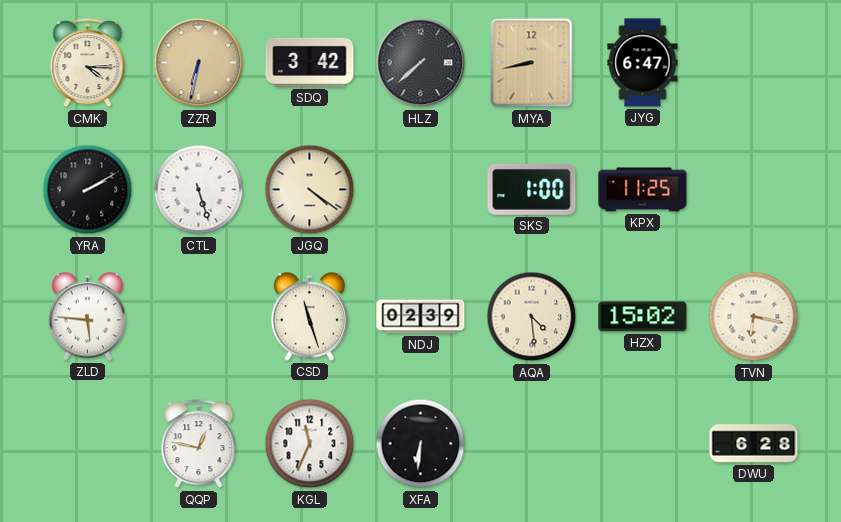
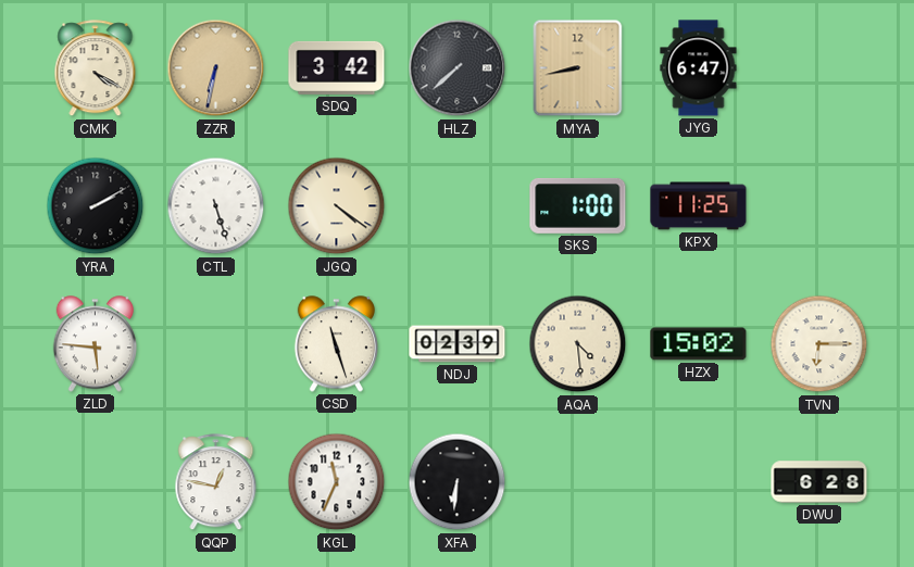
CMK: 4:15 -> 4:20 (96, 68)
TVN: 6:17 -> 6:15 (819, 344)
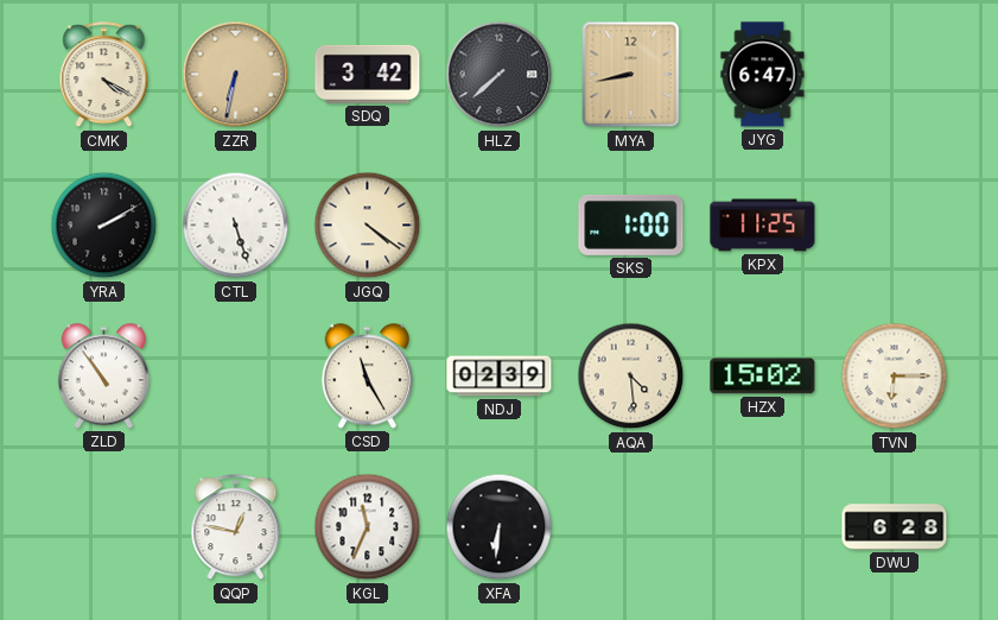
ZLD: 5:46 -> 10:54 (103, 377)
CSD: 11:27 -> 11:25 (367, 377)
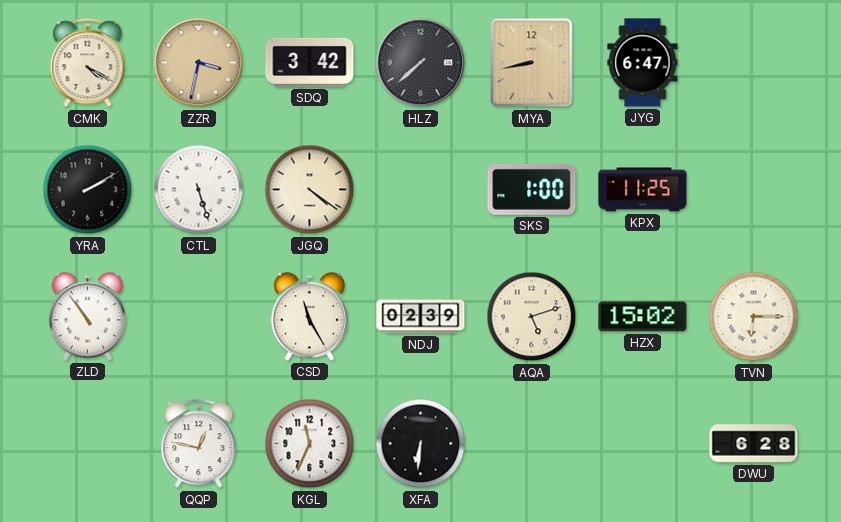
ZZR: 6:32 -> 3:32 (199, 63)
AQA: 4:29 -> 5:12 (532, 317)
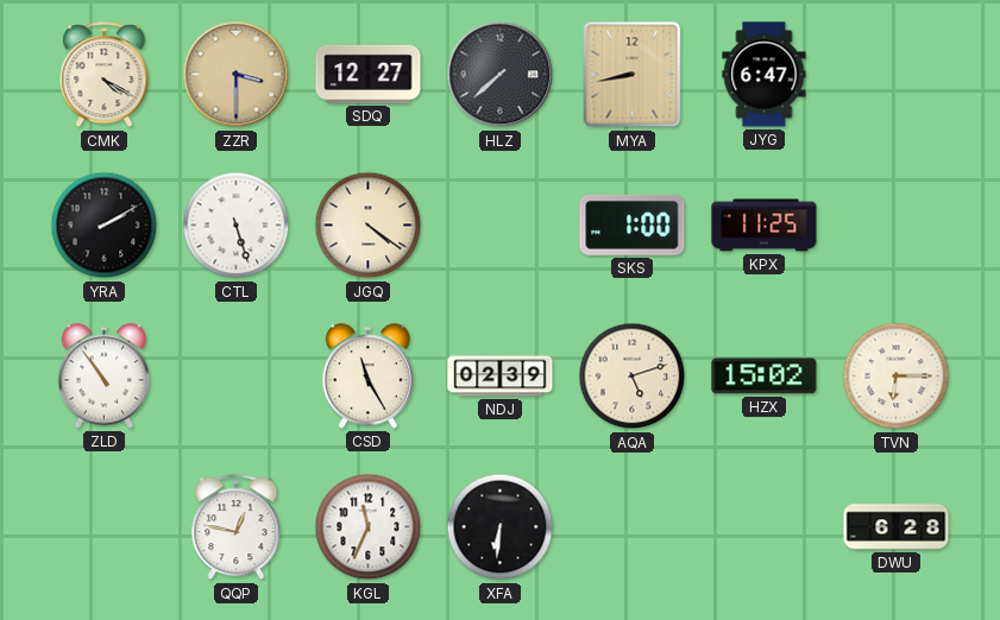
ZZR: 3:32 -> 3:30 (237, 75)
SDQ: 3:42 -> 12:27 (369, 74)
